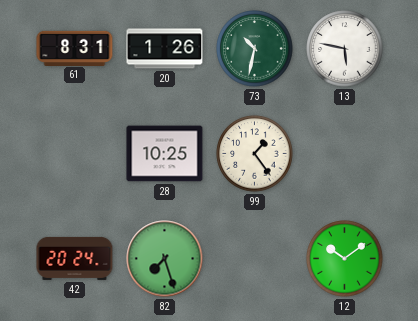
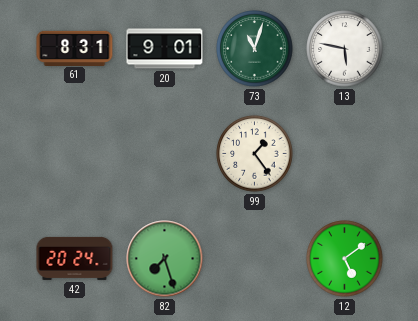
20: 1:26 -> 9:01 (165, 49)
73: 10:32 -> 11:03 (255, 49)
28: 10:25 -> none (165, 154)
12: 10:09 -> 5:09 (345, 259)
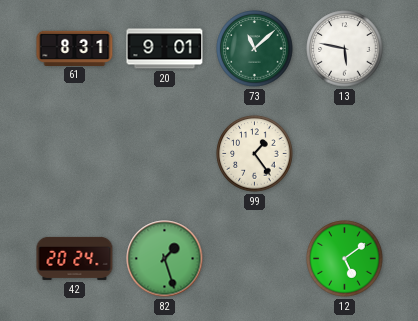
73: 11:03 -> 11:08 (255, 49)
82: 7:27 -> 1:27 (165, 259)
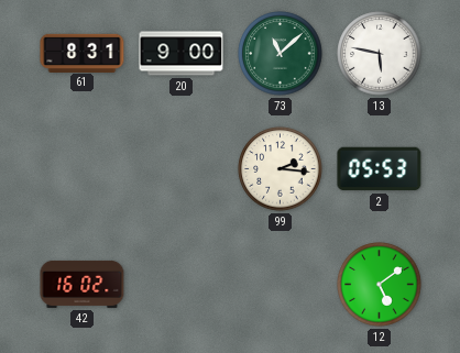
20: 9:01 -> 9:00 (182, 54)
99: 1:24 -> 2:16 (281, 169)
2: none -> 05:53 (380, 169)
42: 20:24 -> 16:02 (83, 284)
82: 1:27 -> none (165, 259)
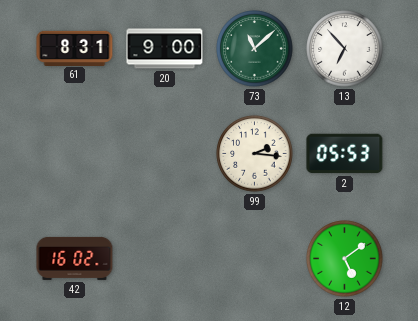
13: 5:47 -> 6:53 (345, 49)
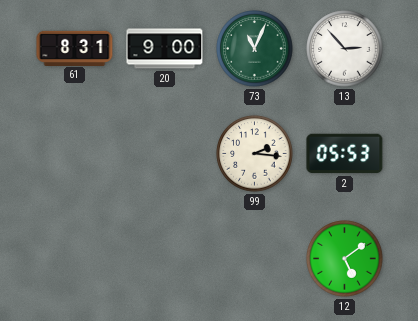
73: 11:08 -> 11:04 (255, 49)
13: 6:53 -> 2:53 (345, 49)
42: 16:02 -> none (75, 258)
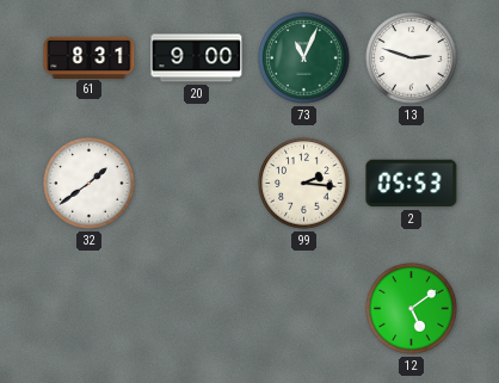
13: 2:53 -> 2:48 (412, 58)
32: none -> 1:39 (90, 184)
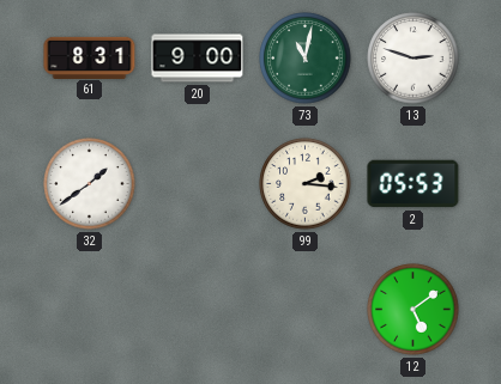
73: 11:04 -> 11:02 (306, 59)
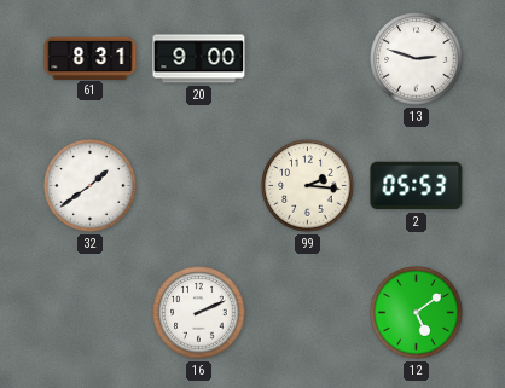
73: 11:02 -> none (306, 59)
16: none -> 2:11 (199, 313)
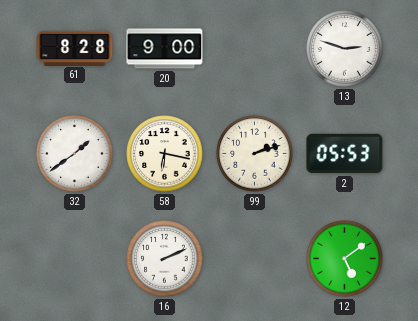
61: 8:31 -> 8:28 (75, 48)
58: none -> 6:17 (165, 154)
99: 2:16 -> 2:12 (255, 154)
